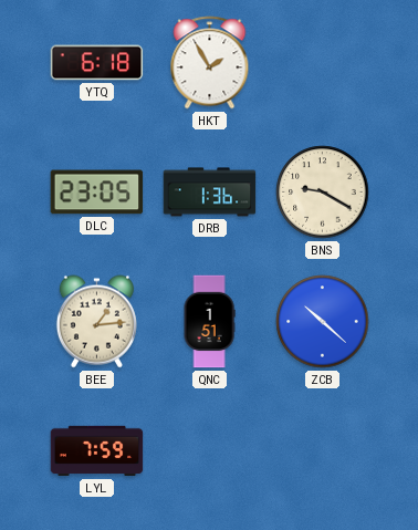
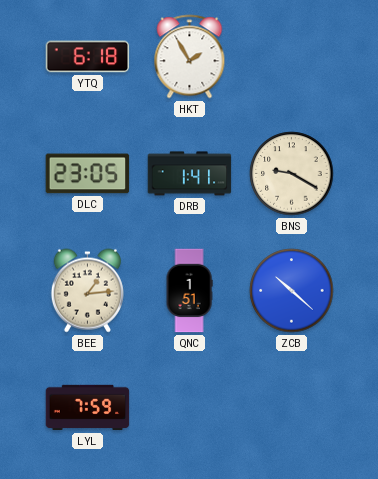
DRB: 1:36 -> 1:41 (190, 174)
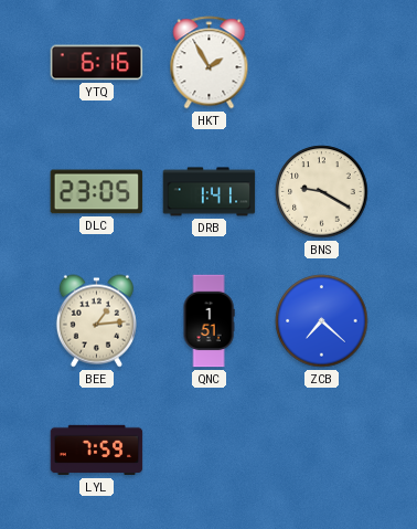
YTQ: 6:18 -> 6:16 (97, 63)
ZCB: 10:22 -> 7:22 (322, 321)
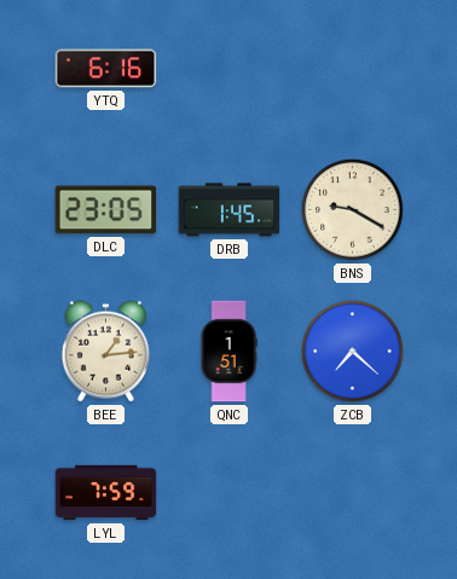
HKT: 1:55 -> none (210, 63)
DRB: 1:41 -> 1:45 (230, 210)
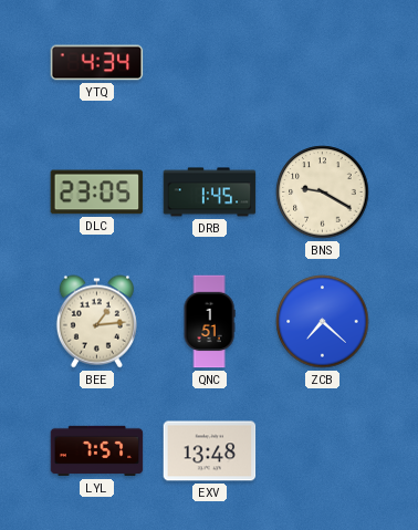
YTQ: 6:16 -> 4:34 (97, 63)
LYL: 7:59 -> 7:57 (97, 451)
EXV: none -> 13:48 (210, 451)
